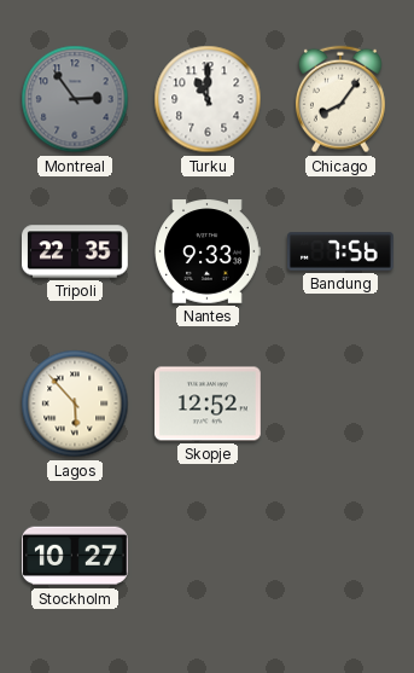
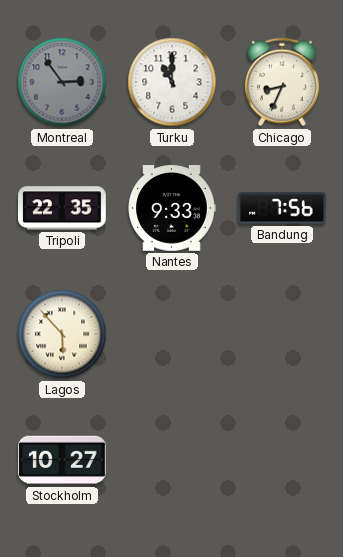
Chicago: 8:06 -> 8:34 (282, 82)
Skopje: 12:52 -> none (209, 404)
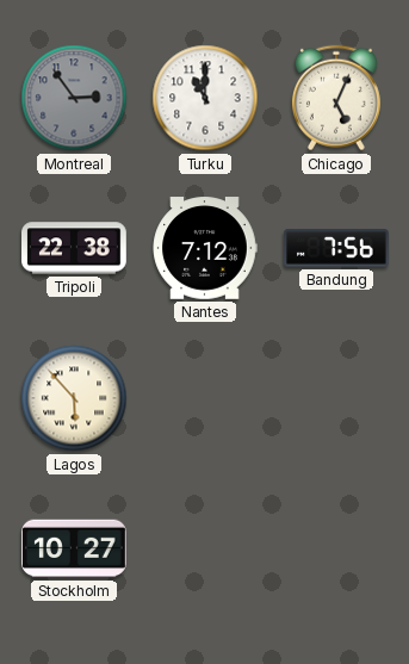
Chicago: 8:34 -> 5:04 (336, 98)
Tripoli: 22:35 -> 22:38 (75, 248)
Nantes: 9:33 -> 7:12 (205, 248)
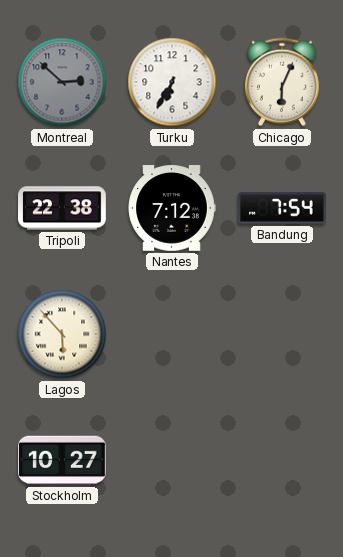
Montreal: 2:54 -> 2:52 (62, 82)
Turku: 11:00 -> 6:35 (172, 82)
Chicago: 5:04 -> 6:04 (282, 82)
Bandung: 7:56 -> 7:54 (283, 208)
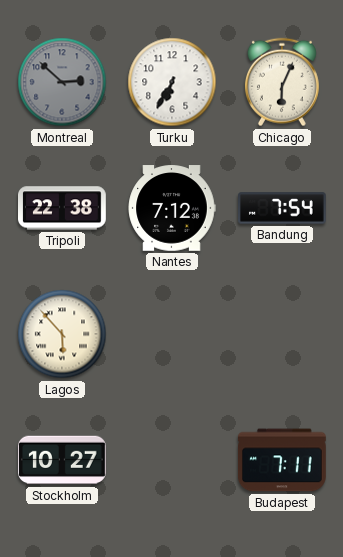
Budapest: none -> 7:11 (282, 460)
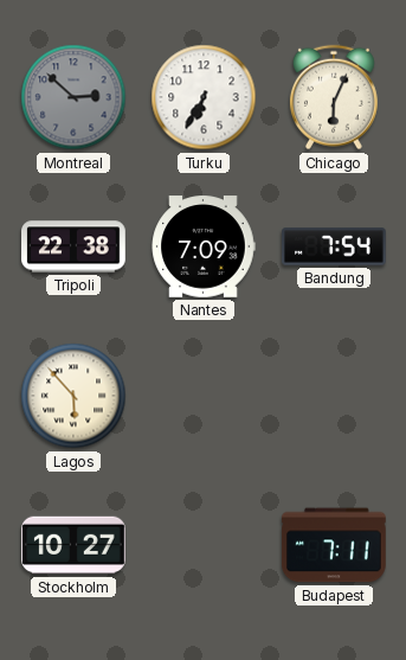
Nantes: 7:12 -> 7:09 (204, 246)
